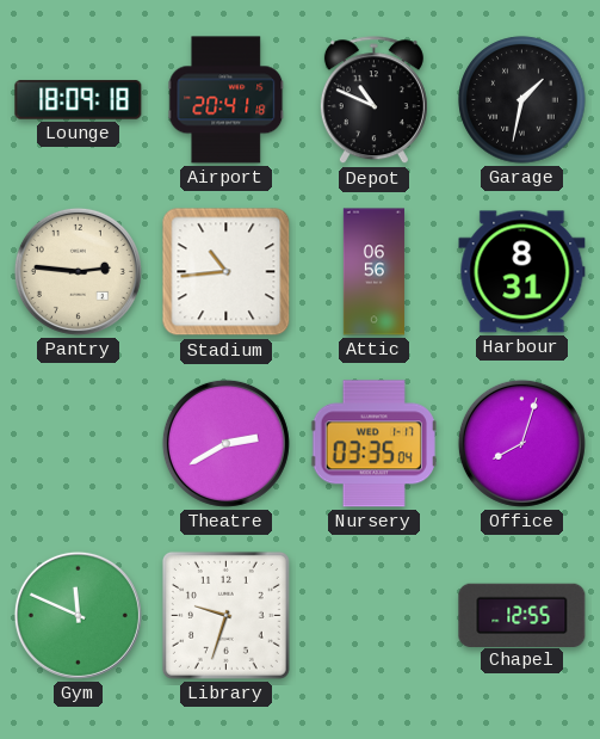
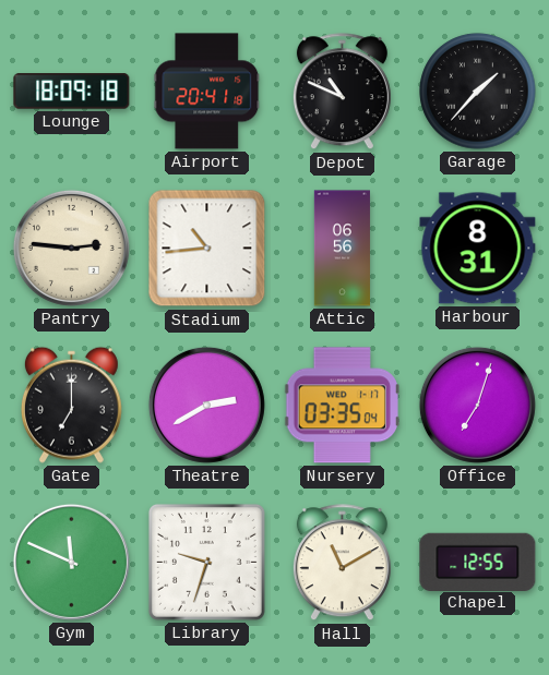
Garage: 1:32 -> 1:37 (478, 92)
Gate: none -> 7:00 (71, 405)
Office: 8:03 -> 7:03 (477, 405)
Hall: none -> 11:10 (342, 563)
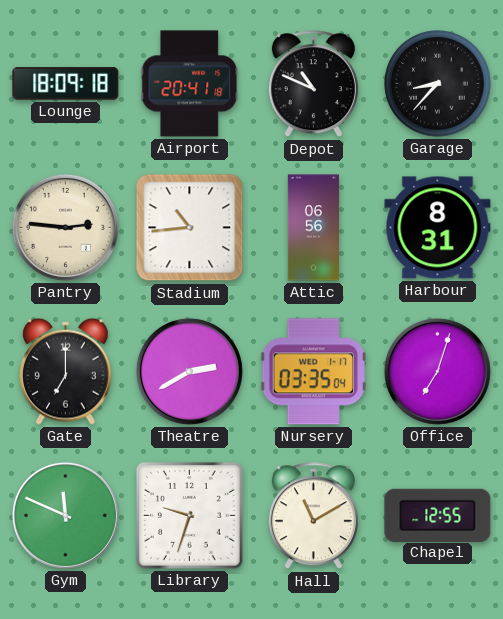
Garage: 1:37 -> 8:37 (438, 84)
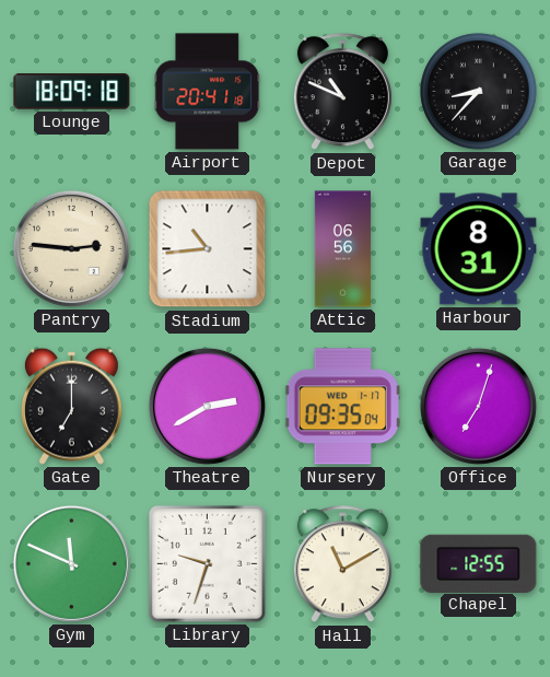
Nursery: 03:35 -> 09:35 (342, 407)
